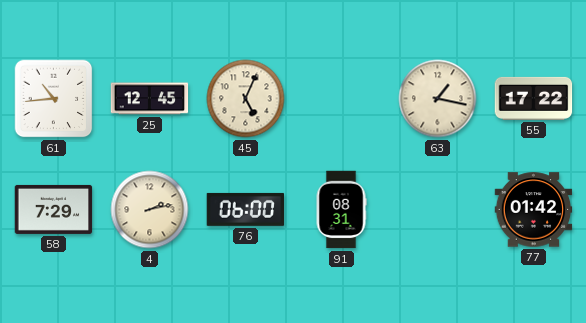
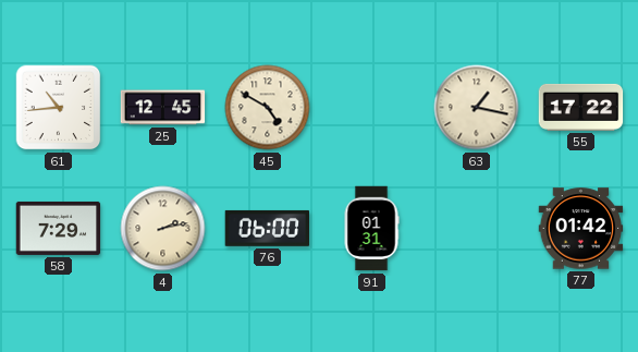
45: 5:04 -> 4:50 (268, 108)
91: 08:31 -> 01:31 (371, 229)
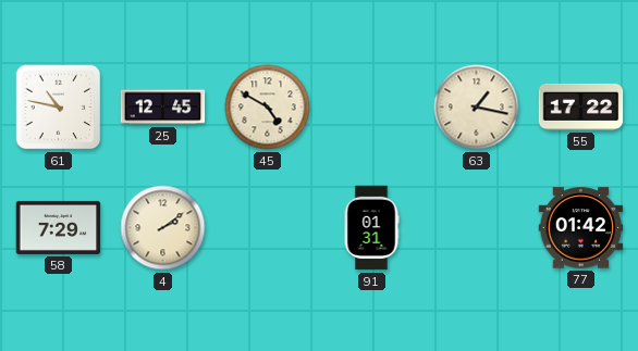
61: 10:44 -> 10:47 (59, 108)
4: 2:13 -> 2:09 (163, 228)
76: 06:00 -> none (268, 228)
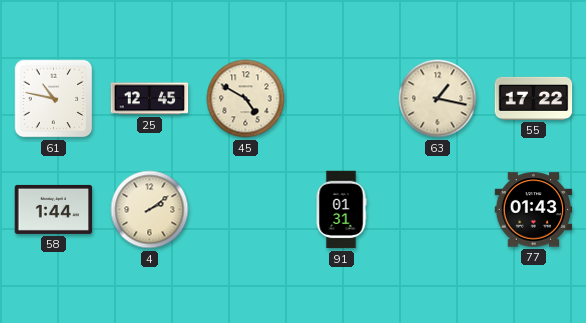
58: 7:29 -> 1:44 (54, 209)
77: 01:42 -> 01:43 (534, 210)
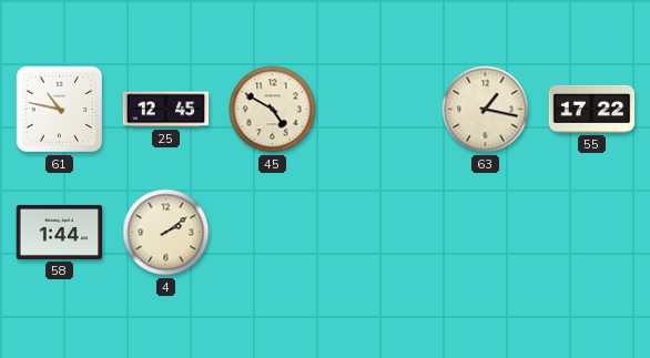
91: 01:31 -> none (341, 210)
77: 01:43 -> none (534, 210)
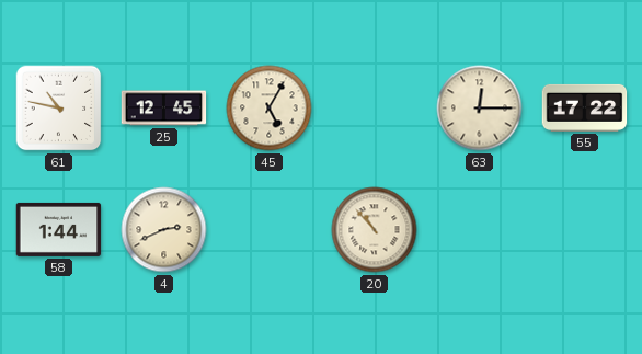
45: 4:50 -> 5:05 (270, 109)
63: 1:17 -> 12:15 (480, 109)
4: 2:09 -> 2:41 (164, 230)
20: none -> 10:53 (375, 230)
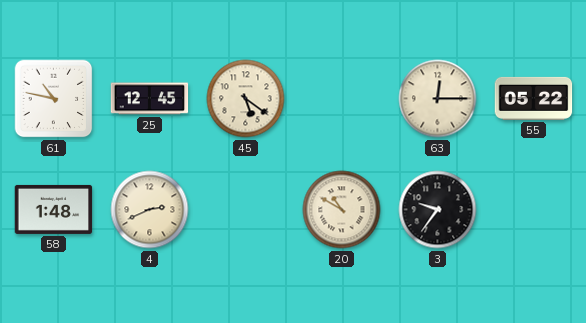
45: 5:05 -> 5:21 (246, 99)
55: 17:22 -> 05:22 (534, 98)
58: 1:44 -> 1:48 (54, 209)
20: 10:53 -> 10:50 (342, 210)
3: none -> 9:36 (438, 210)
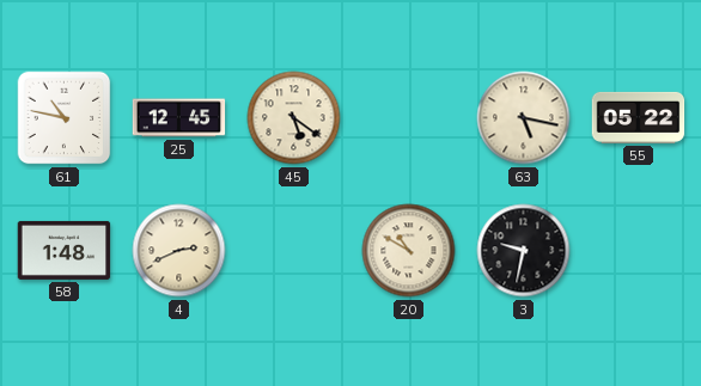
63: 12:15 -> 5:17 (524, 118)
3: 9:36 -> 9:32 (524, 251)
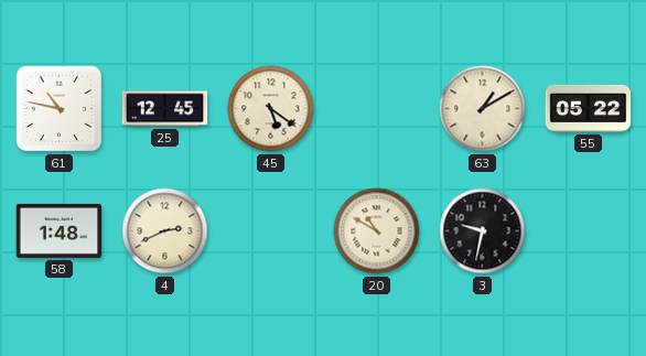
63: 5:17 -> 1:10 (483, 109)
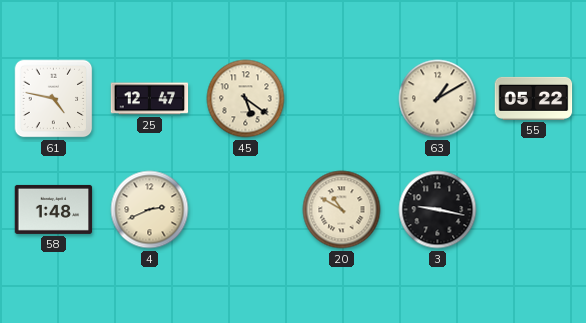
61: 10:47 -> 4:47 (54, 99)
25: 12:45 -> 12:47 (150, 99)
3: 9:32 -> 9:17 (438, 210)
